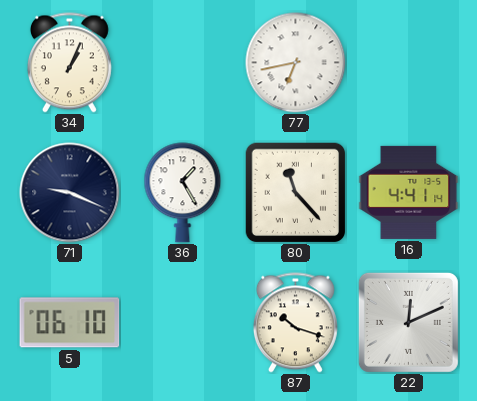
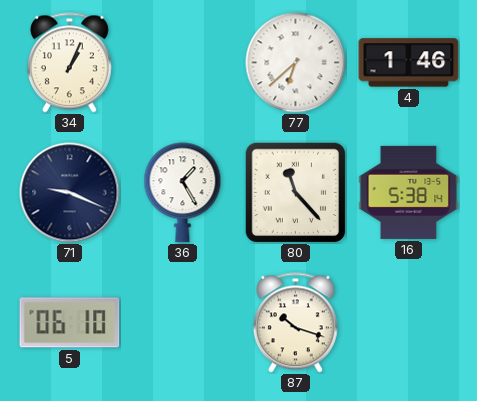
77: 6:43 -> 6:38 (296, 63)
4: none -> 1:46 (409, 63)
16: 4:41 -> 5:38 (409, 192)
22: 12:11 -> none (408, 322)
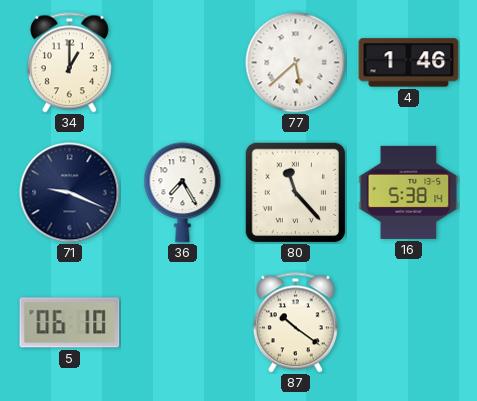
34: 1:04 -> 1:00 (69, 63)
77: 6:38 -> 5:38 (296, 63)
36: 1:25 -> 7:25 (183, 193)
87: 10:18 -> 10:21 (295, 323)
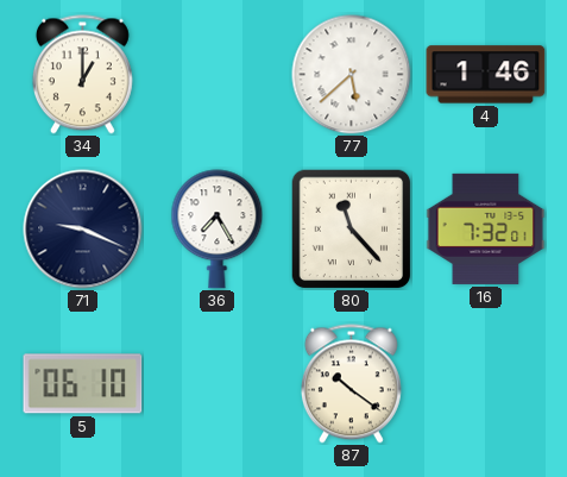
16: 5:38 -> 7:32 (486, 228)
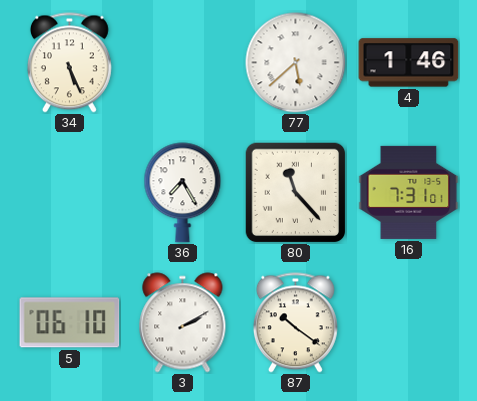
34: 1:00 -> 5:26 (69, 63)
71: 9:19 -> none (83, 230)
16: 7:32 -> 7:31 (409, 192)
3: none -> 2:10 (183, 323)
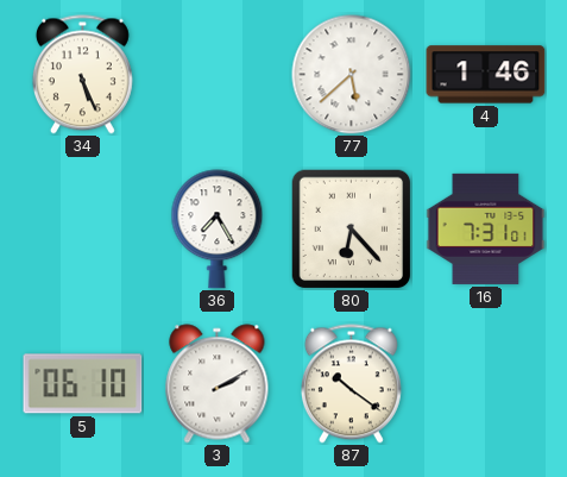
80: 11:23 -> 6:23 (351, 228)
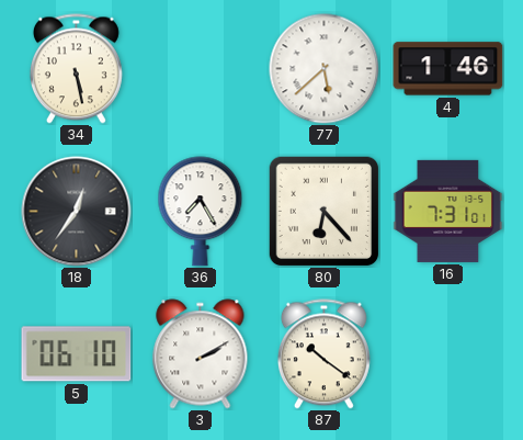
34: 5:26 -> 5:28 (76, 69)
18: none -> 12:36 (77, 212)
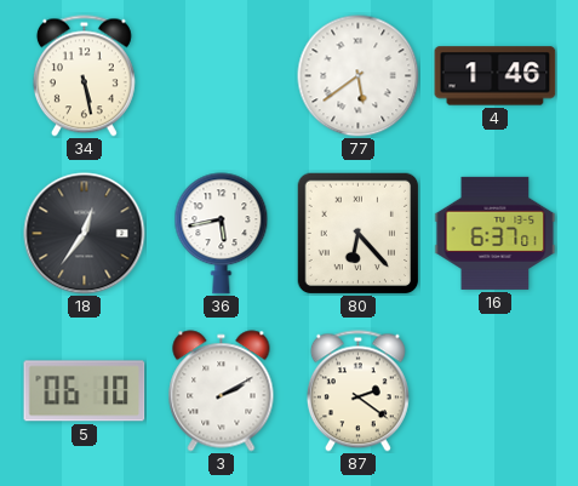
77: 5:38 -> 5:39 (359, 76)
36: 7:25 -> 5:43 (222, 234)
16: 7:31 -> 6:37 (496, 233)
87: 10:21 -> 2:21 (357, 391)
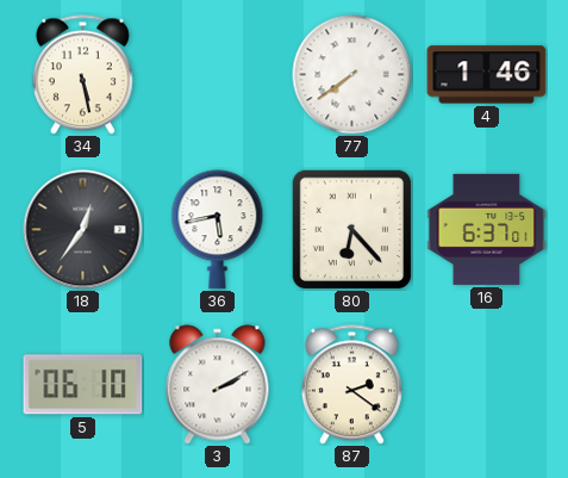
77: 5:39 -> 7:39 (352, 75)
